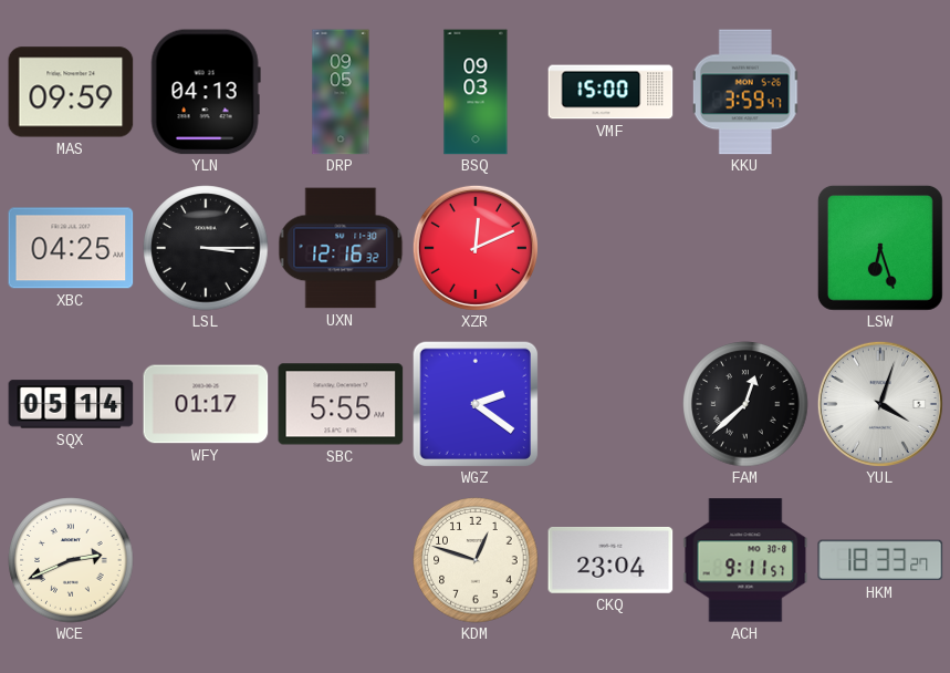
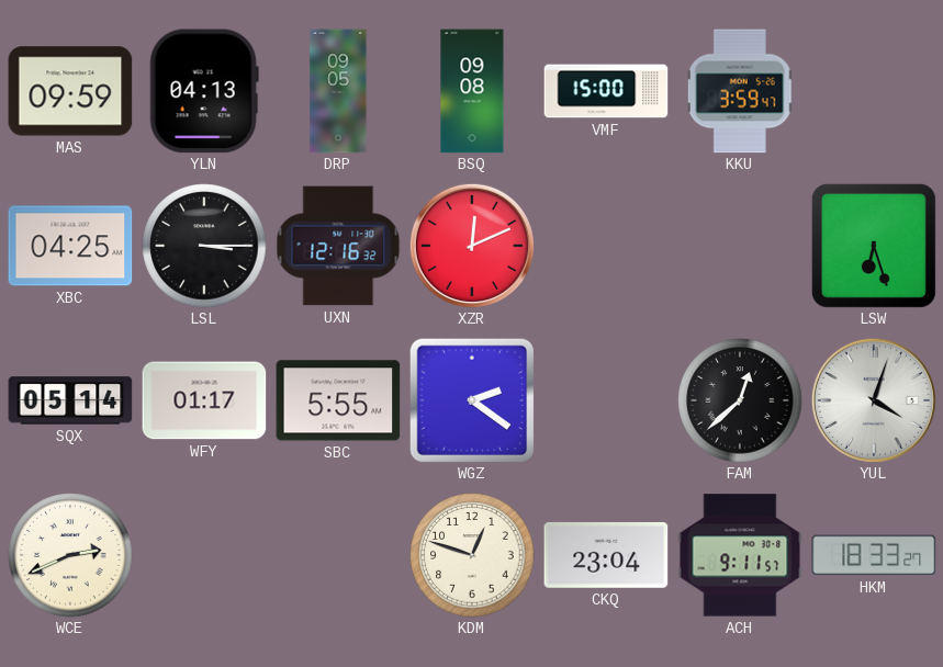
BSQ: 09:03 -> 09:08 (472, 91)
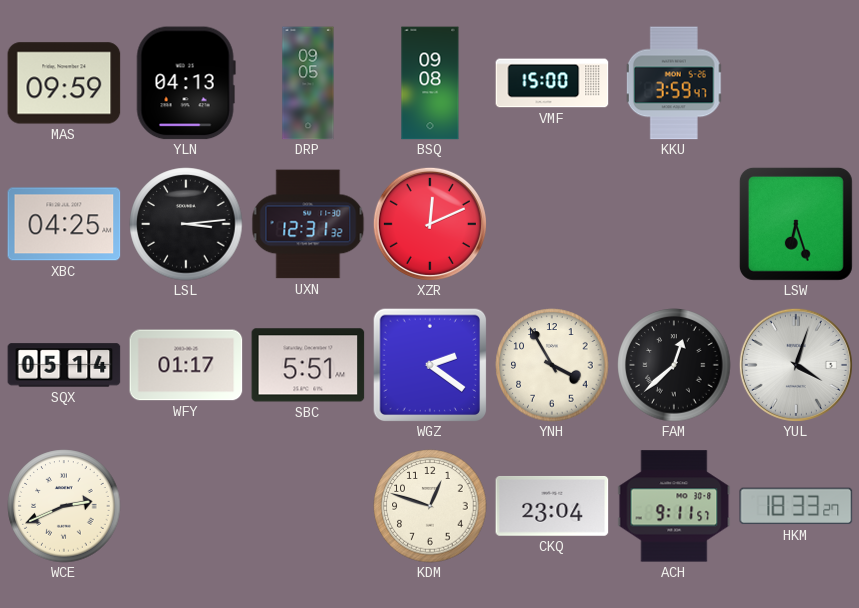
LSL: 3:15 -> 3:14 (186, 224)
UXN: 12:16 -> 12:31 (308, 224)
SBC: 5:55 -> 5:51 (308, 365)
YNH: none -> 3:55 (552, 365)
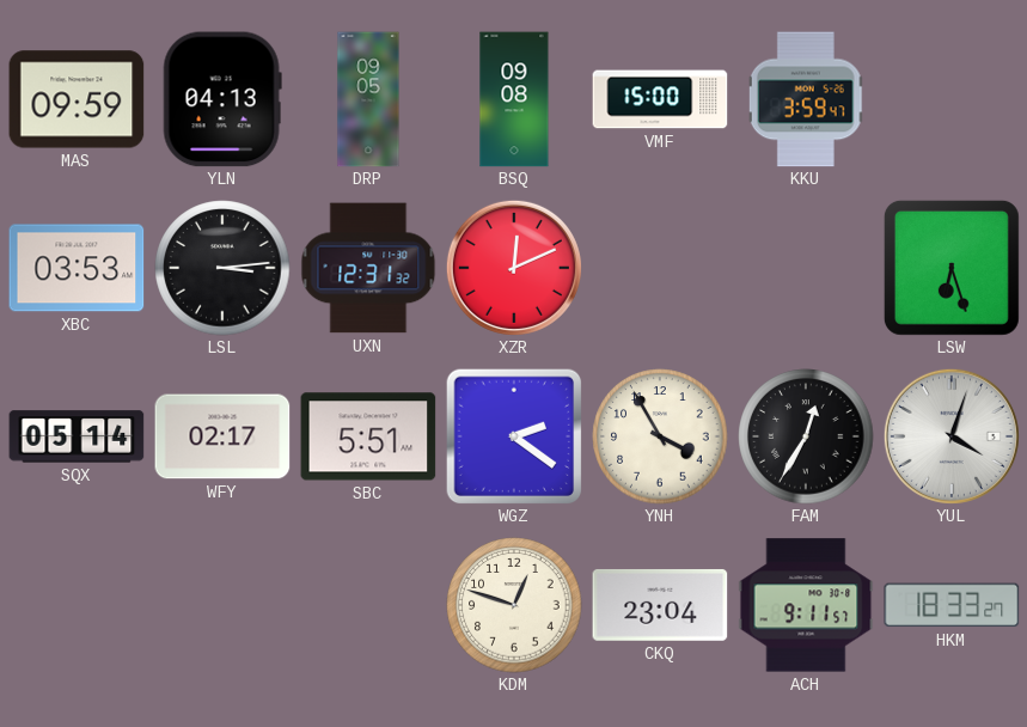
XBC: 04:25 -> 03:53 (77, 268)
WFY: 01:17 -> 02:17 (222, 436)
FAM: 12:38 -> 12:35 (806, 436)
WCE: 2:41 -> none (64, 506)
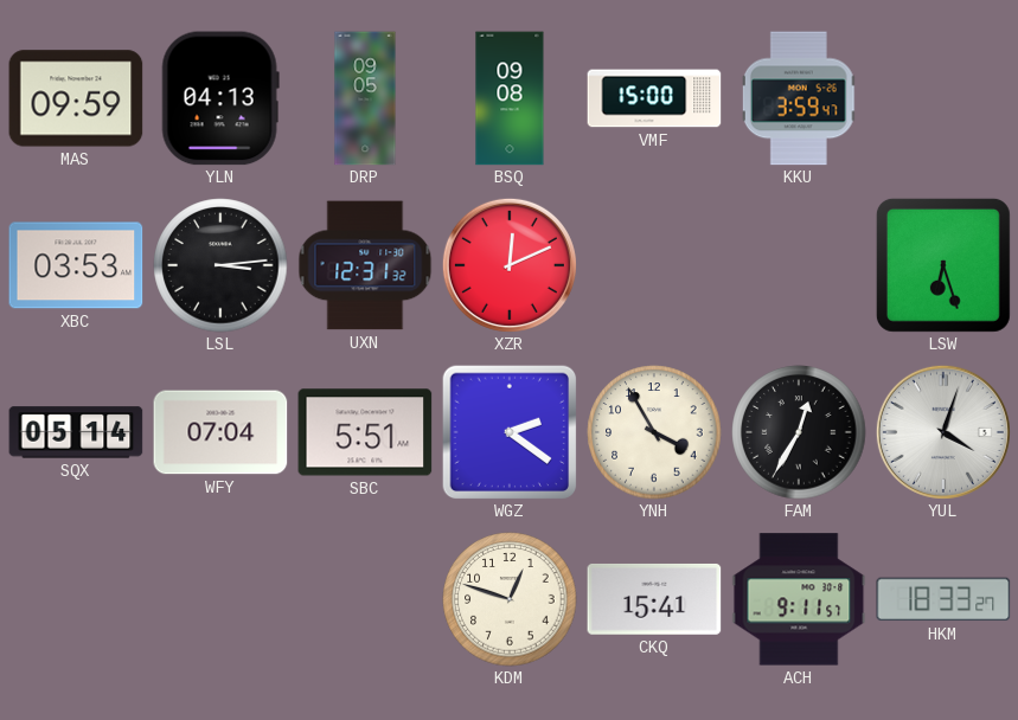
WFY: 02:17 -> 07:04 (220, 432)
CKQ: 23:04 -> 15:41 (654, 599)
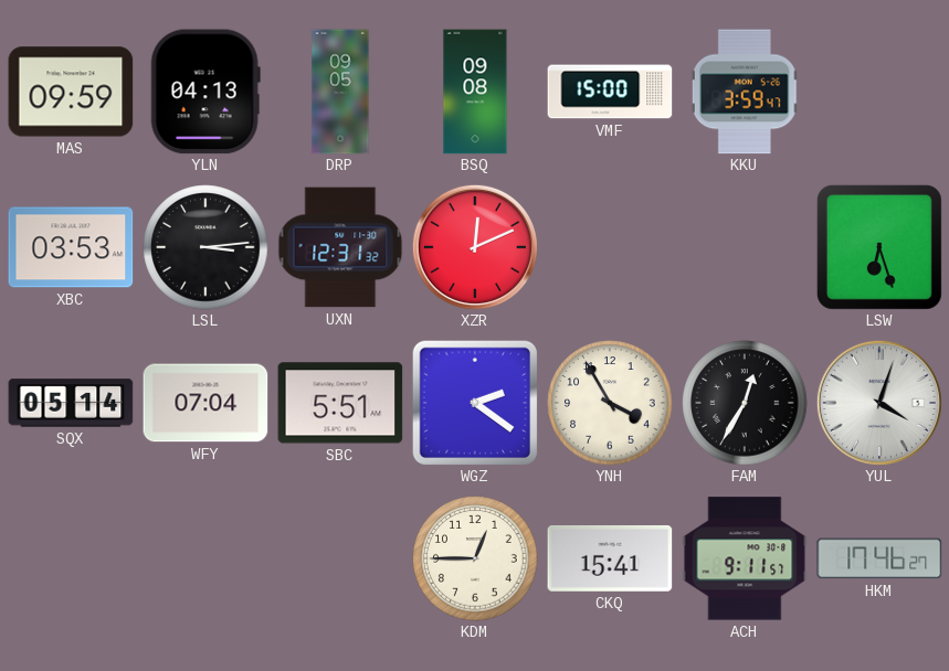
KDM: 12:48 -> 12:45 (475, 558)
HKM: 18:33 -> 17:46 (879, 558)
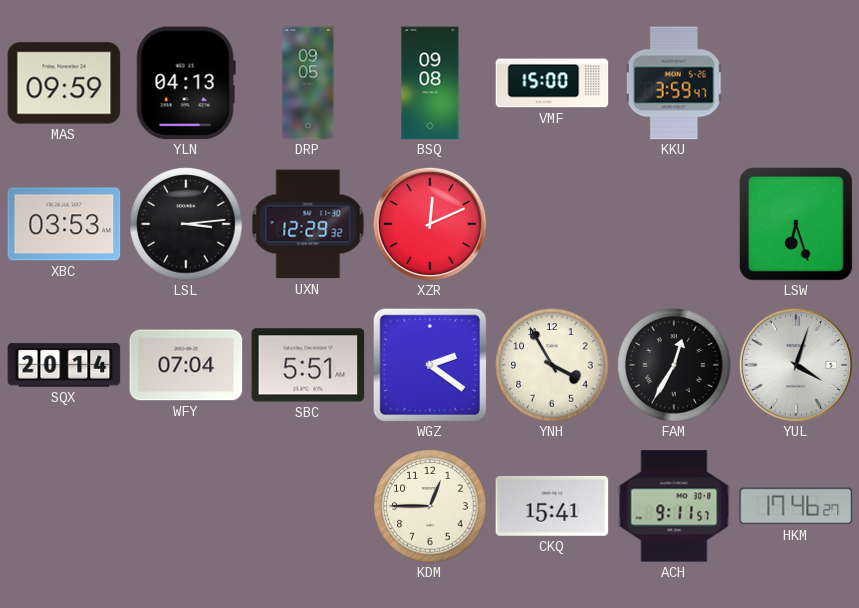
UXN: 12:31 -> 12:29 (308, 224)
SQX: 05:14 -> 20:14 (64, 365)
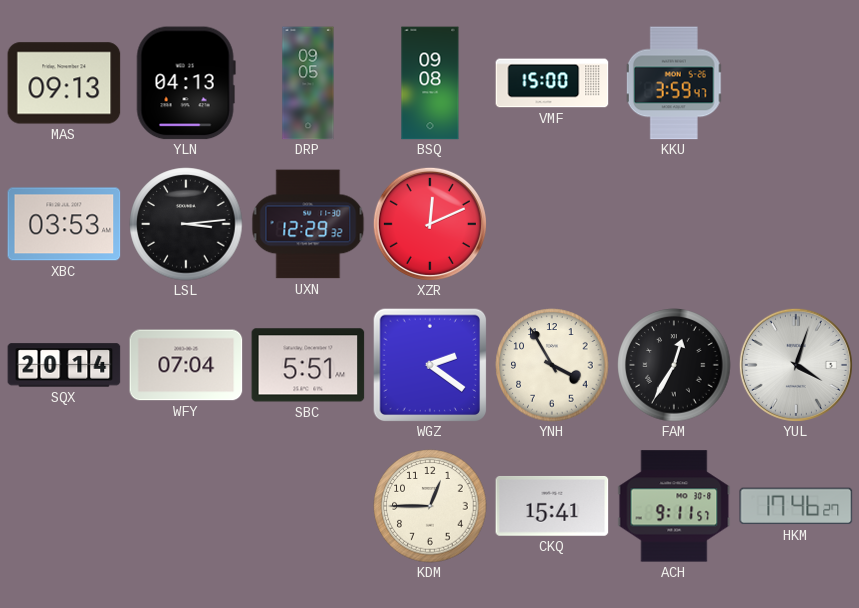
MAS: 09:59 -> 09:13 (64, 83)
LSW: 6:27 -> none (796, 224)
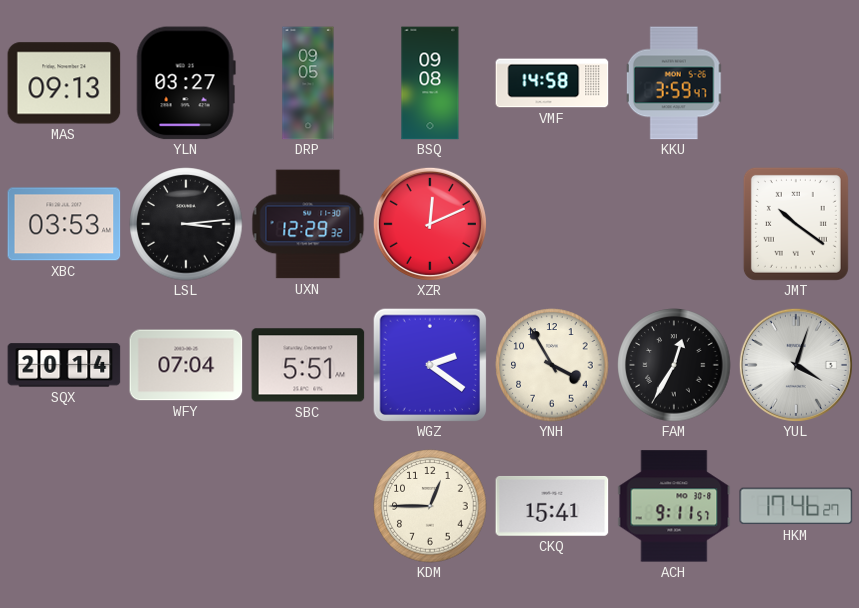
YLN: 04:13 -> 03:27 (186, 83)
VMF: 15:00 -> 14:58 (552, 83)
JMT: none -> 10:21 (796, 224)
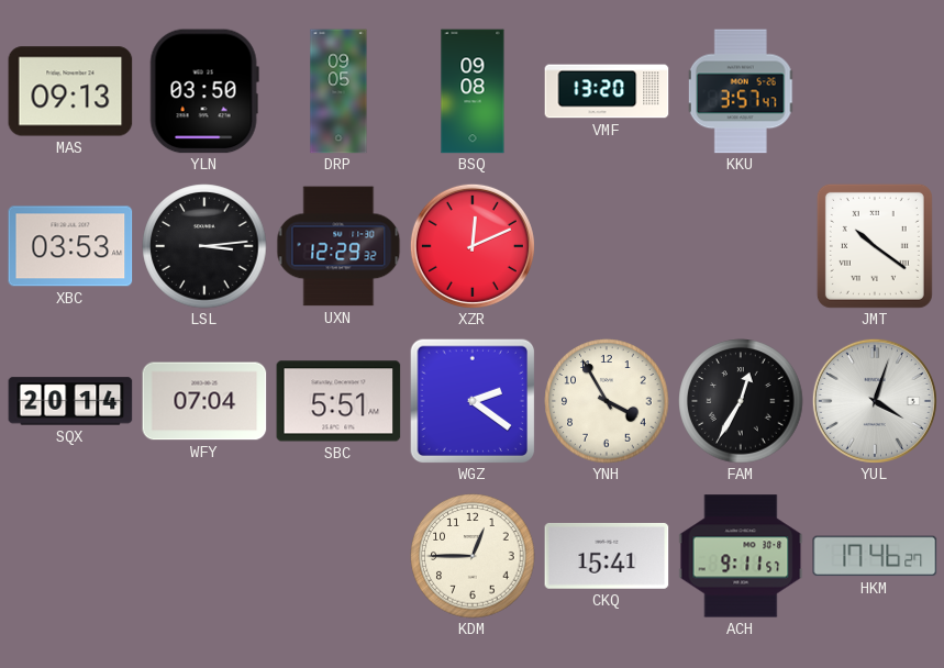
YLN: 03:27 -> 03:50 (204, 91)
VMF: 14:58 -> 13:20 (607, 91)
KKU: 3:59 -> 3:57 (741, 91)
